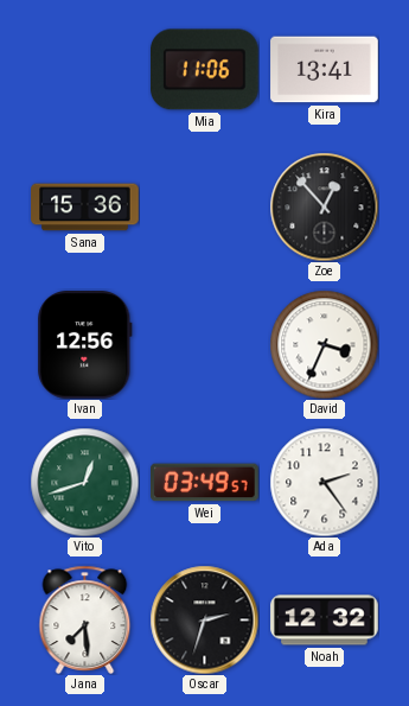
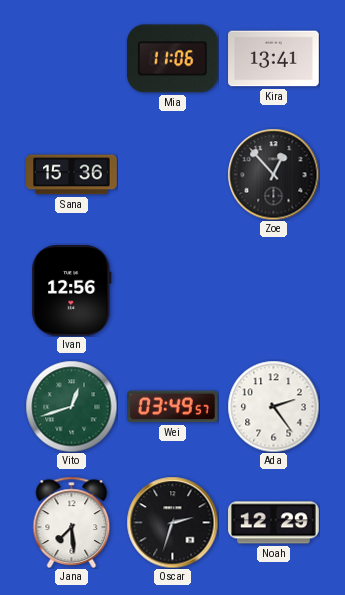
David: 3:34 -> none (324, 344)
Noah: 12:32 -> 12:29 (274, 523)
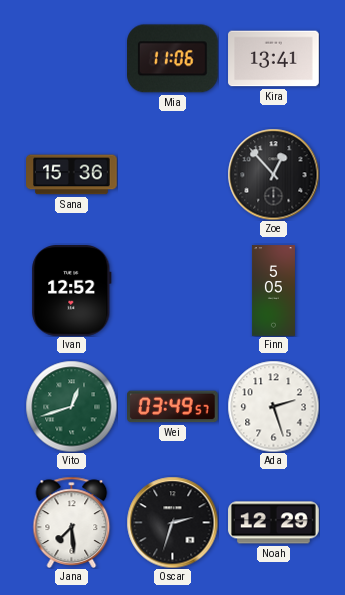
Ivan: 12:56 -> 12:52 (72, 291)
Finn: none -> 5:05 (273, 291)
Ada: 2:24 -> 2:27 (273, 406)
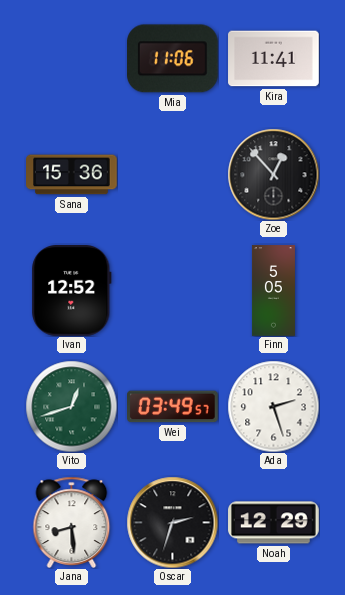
Kira: 13:41 -> 11:41 (274, 59)
Jana: 7:29 -> 8:29 (72, 522)
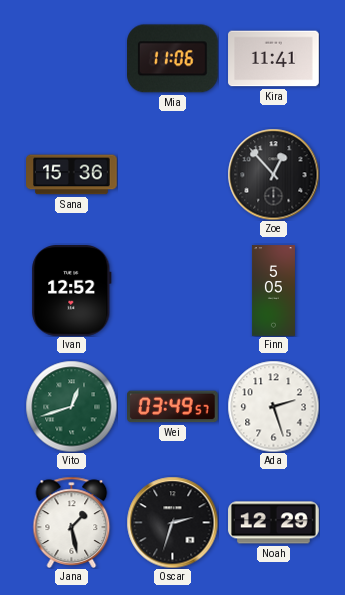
Jana: 8:29 -> 1:28 (72, 522)
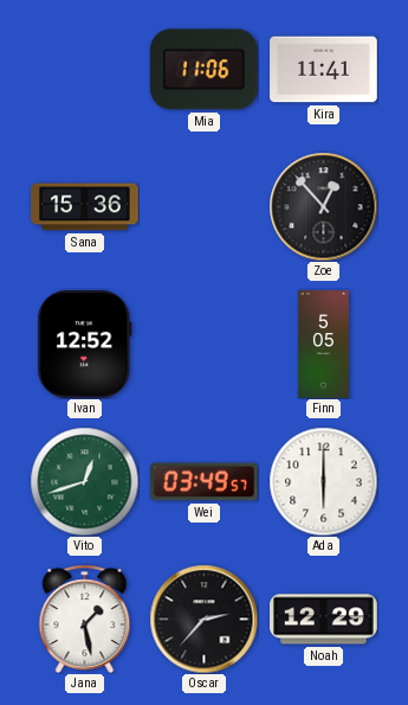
Ada: 2:27 -> 6:00 (323, 481)
Oscar: 2:33 -> 2:37 (203, 619)
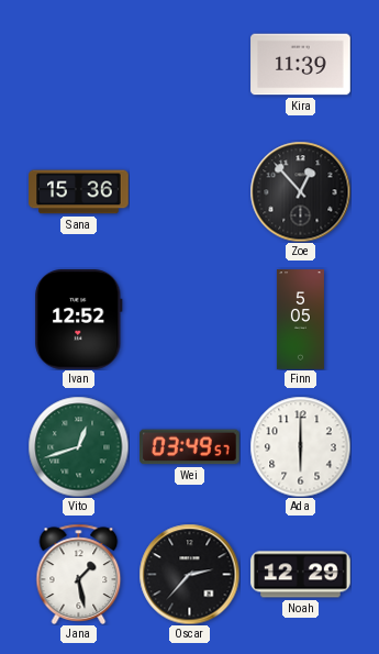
Mia: 11:06 -> none (203, 70)
Kira: 11:41 -> 11:39 (301, 65)
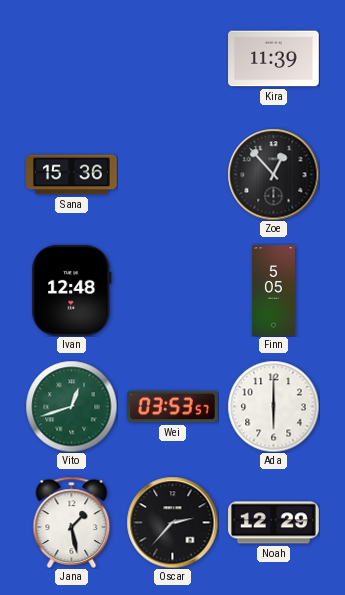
Ivan: 12:52 -> 12:48 (72, 291)
Wei: 03:49 -> 03:53 (173, 407)
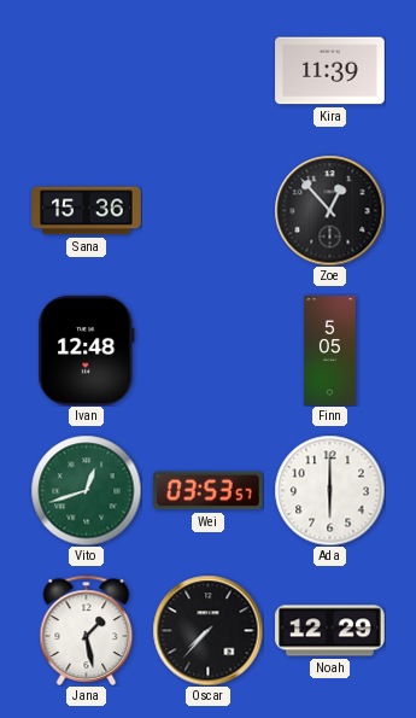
Oscar: 2:37 -> 7:37 (207, 630)
